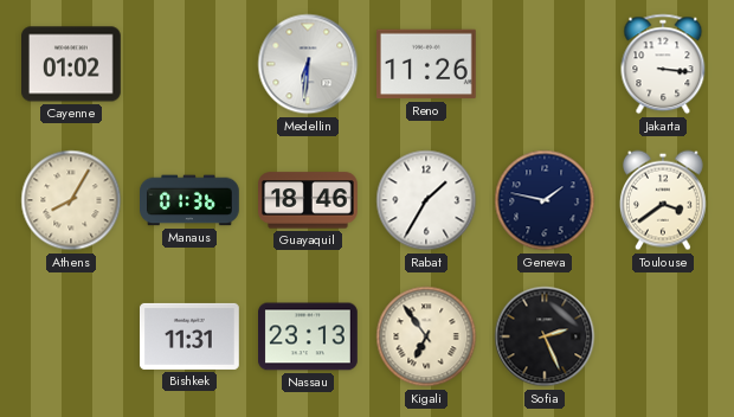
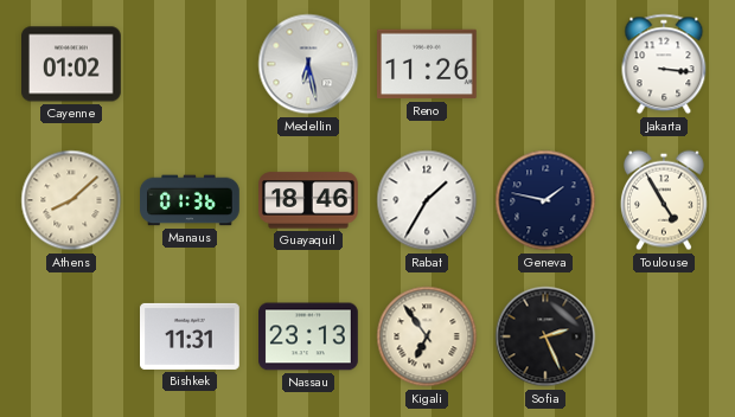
Medellin: 6:31 -> 6:28 (308, 64)
Athens: 8:05 -> 8:08 (71, 200)
Toulouse: 3:39 -> 4:55 (664, 200)
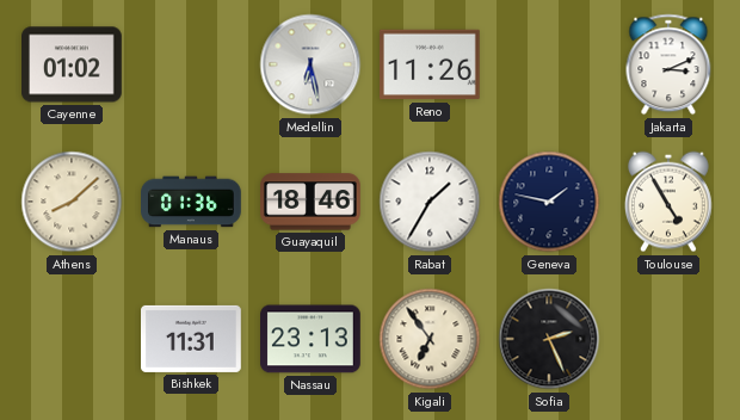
Jakarta: 3:16 -> 3:11 (668, 64)
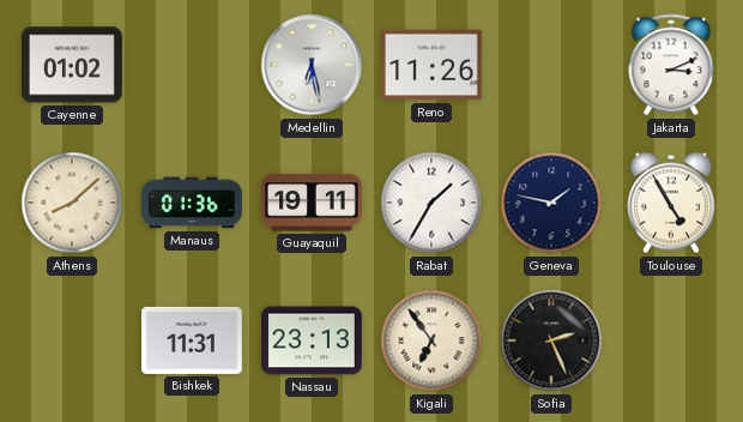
Guayaquil: 18:46 -> 19:11 (313, 203)
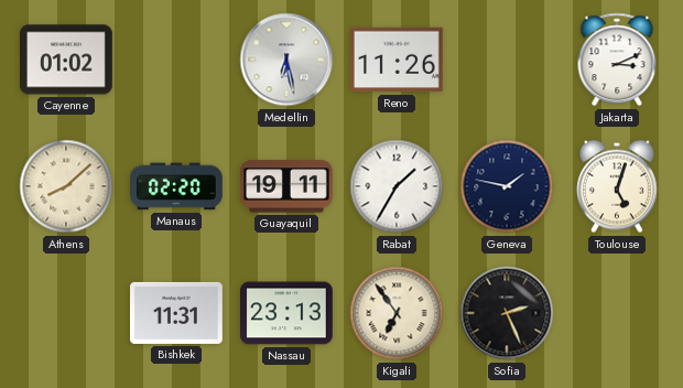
Manaus: 01:36 -> 02:20 (177, 186)
Toulouse: 4:55 -> 5:03 (617, 186)
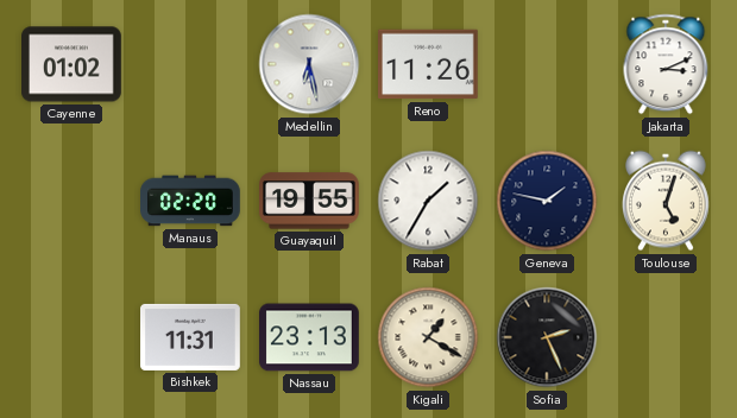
Athens: 8:08 -> none (66, 186)
Guayaquil: 19:11 -> 19:55 (310, 201)
Kigali: 6:54 -> 1:20 (428, 337)
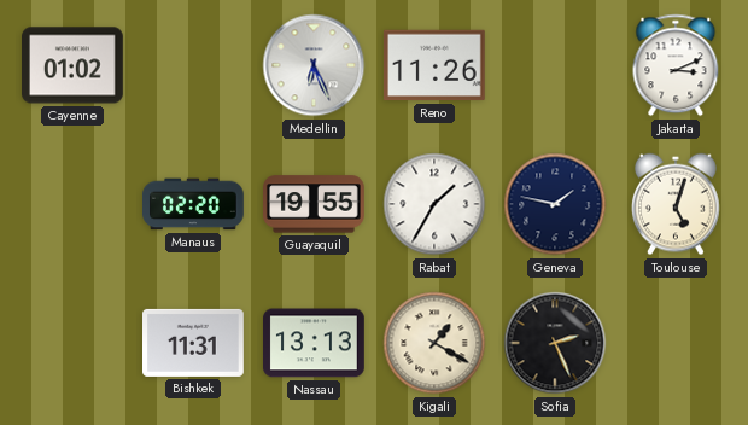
Medellin: 6:28 -> 6:26 (314, 65)
Nassau: 23:13 -> 13:13 (315, 343)
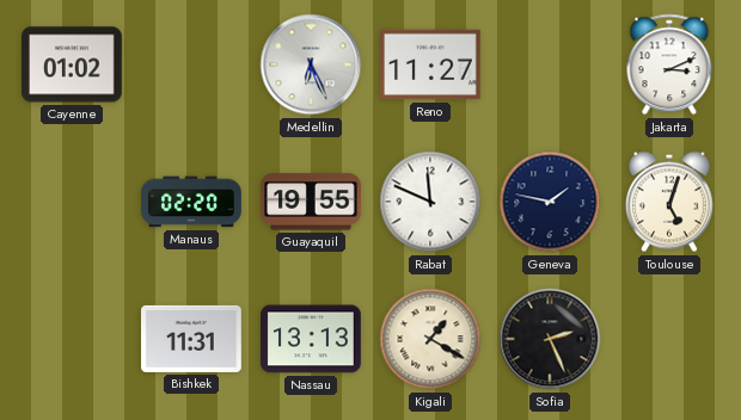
Reno: 11:26 -> 11:27 (431, 64)
Rabat: 1:35 -> 11:49 (430, 202)
